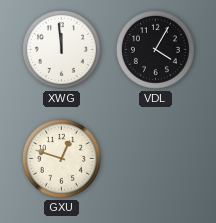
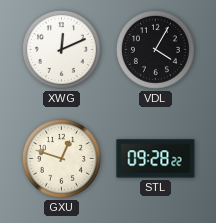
XWG: 11:59 -> 12:11 (61, 49)
STL: none -> 09:28 (156, 159)
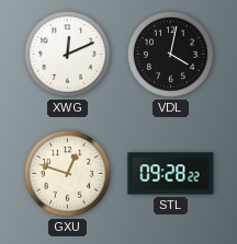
VDL: 4:05 -> 4:02 (170, 54)
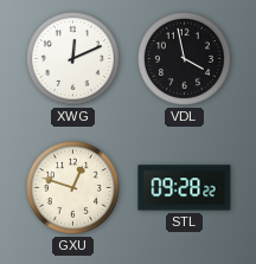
VDL: 4:02 -> 3:58 (184, 58)
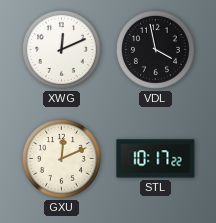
GXU: 12:48 -> 12:11 (61, 158)
STL: 09:28 -> 10:17 (156, 159)
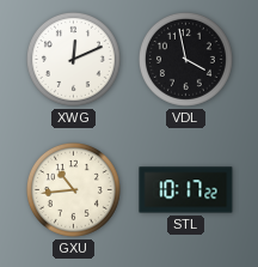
GXU: 12:11 -> 10:44 (73, 189)
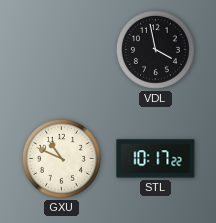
XWG: 12:11 -> none (73, 59)
GXU: 10:44 -> 10:49 (61, 158)
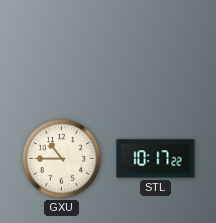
VDL: 3:58 -> none (155, 49)
GXU: 10:49 -> 10:45 (61, 158)
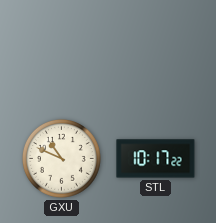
GXU: 10:45 -> 10:49 (61, 158)
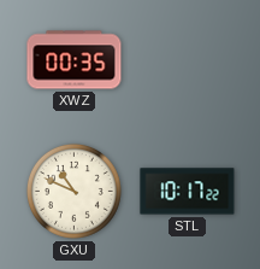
XWZ: none -> 00:35 (75, 60)
